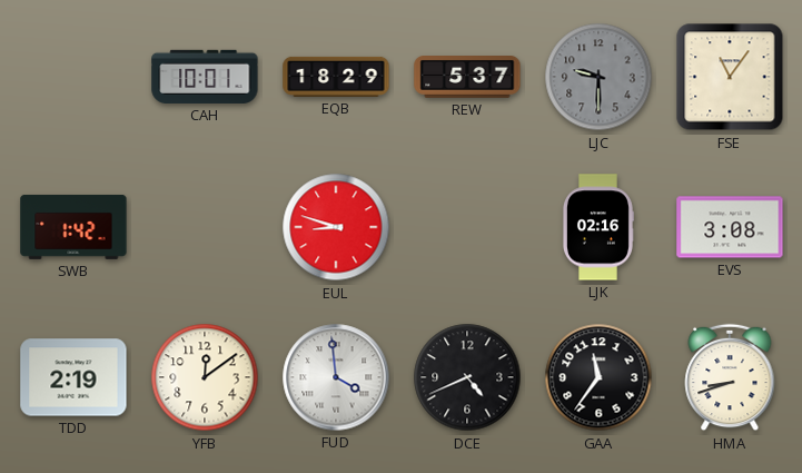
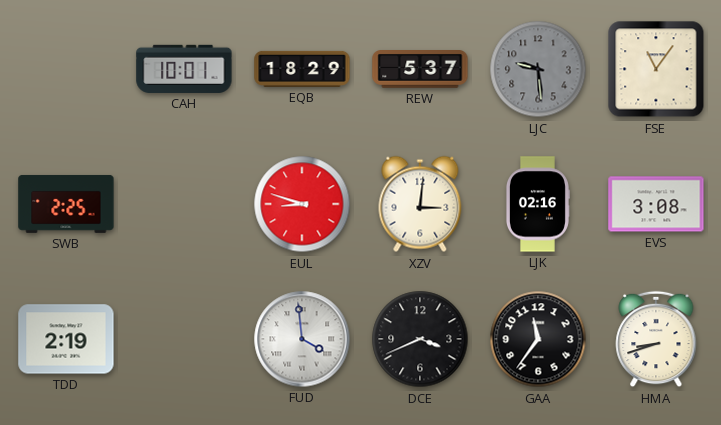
LJC: 9:30 -> 9:29 (538, 69)
SWB: 1:42 -> 2:25 (66, 204)
XZV: none -> 3:01 (420, 204)
YFB: 12:09 -> none (205, 377)
DCE: 4:41 -> 3:41 (420, 339)
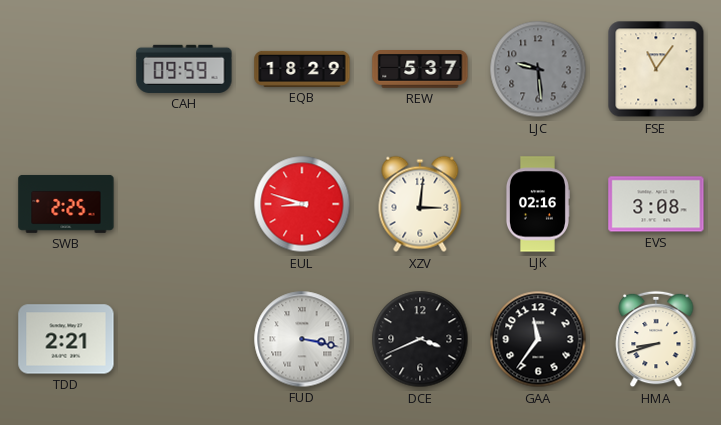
CAH: 10:01 -> 09:59 (184, 69)
TDD: 2:19 -> 2:21 (66, 339)
FUD: 3:59 -> 3:17 (302, 339)
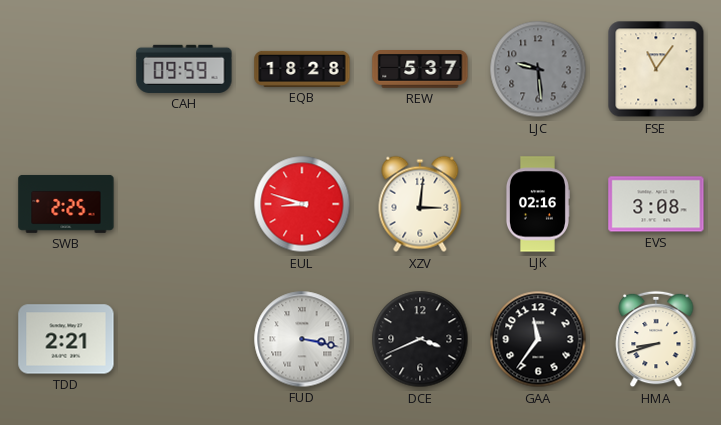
EQB: 18:29 -> 18:28 (302, 69)
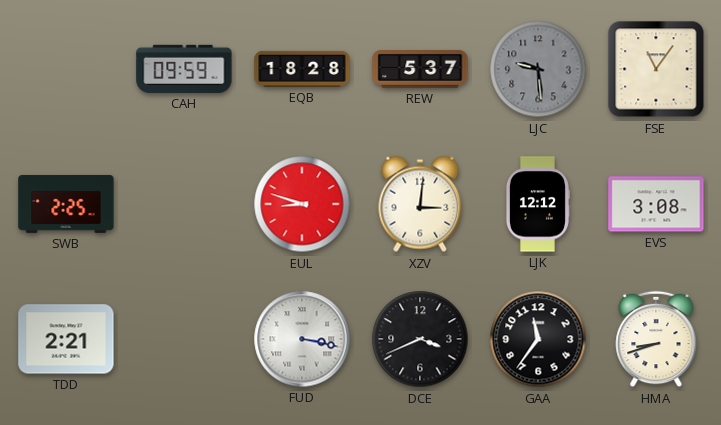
LJK: 02:16 -> 12:12 (537, 204)
